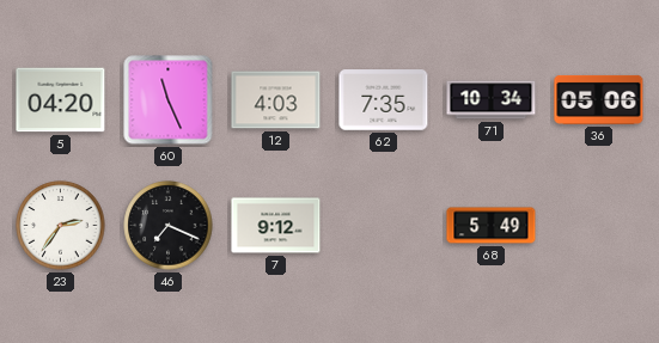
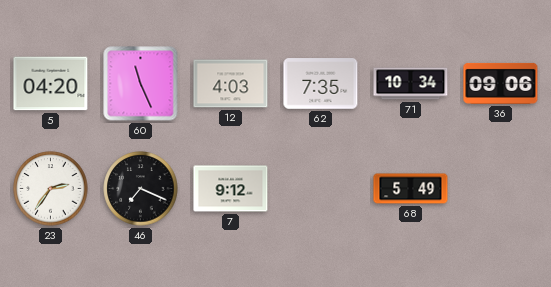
36: 05:06 -> 09:06 (501, 83)
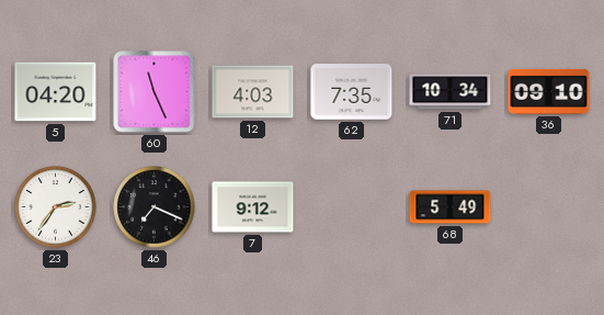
36: 09:06 -> 09:10 (549, 91)
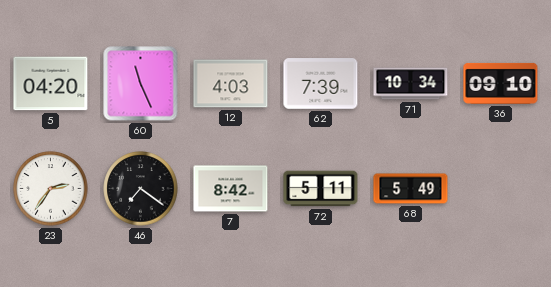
62: 7:35 -> 7:39 (321, 84)
46: 7:19 -> 7:21 (141, 189)
7: 9:12 -> 8:42 (231, 189)
72: none -> 5:11 (321, 189)
